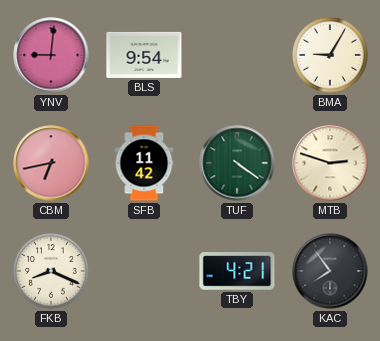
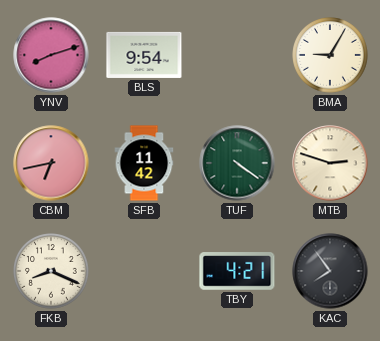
YNV: 9:01 -> 8:12 (51, 55)
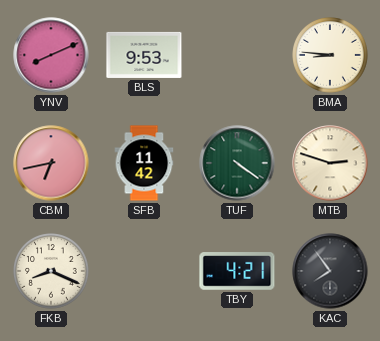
YNV: 8:12 -> 8:11 (51, 55)
BLS: 9:54 -> 9:53 (144, 55)
BMA: 9:05 -> 8:46 (330, 55)
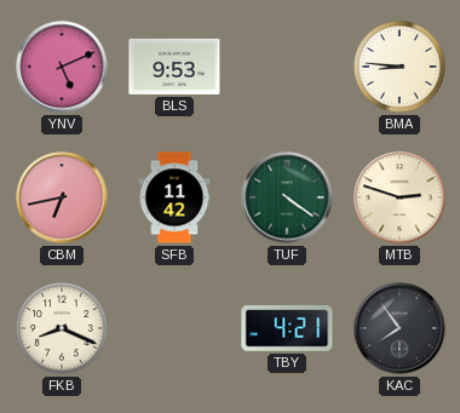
YNV: 8:11 -> 5:11 (62, 67)
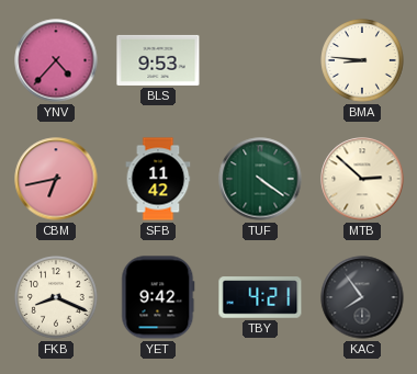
YNV: 5:11 -> 4:37 (56, 60)
MTB: 2:48 -> 2:52 (362, 179)
YET: none -> 9:42 (158, 297)
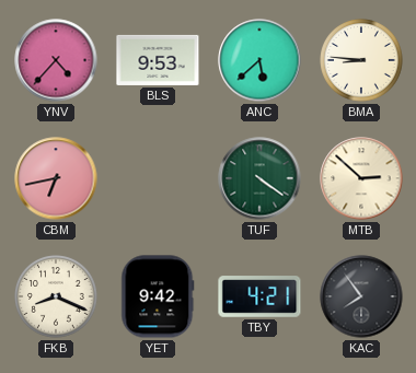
ANC: none -> 5:38 (259, 60)
SFB: 11:42 -> none (158, 179)
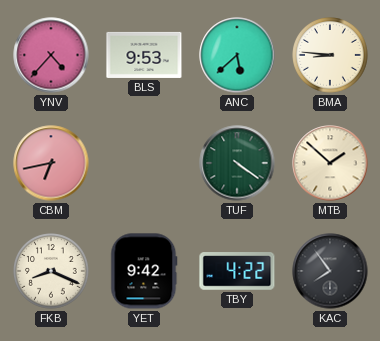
MTB: 2:52 -> 1:52 (330, 163)
TBY: 4:21 -> 4:22 (237, 271)
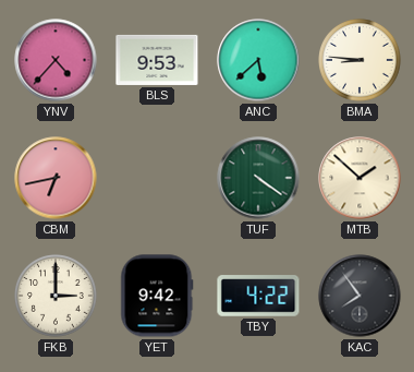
FKB: 8:19 -> 3:00 (56, 296)
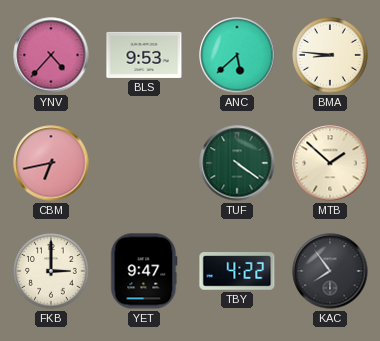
YET: 9:42 -> 9:47 (144, 271)
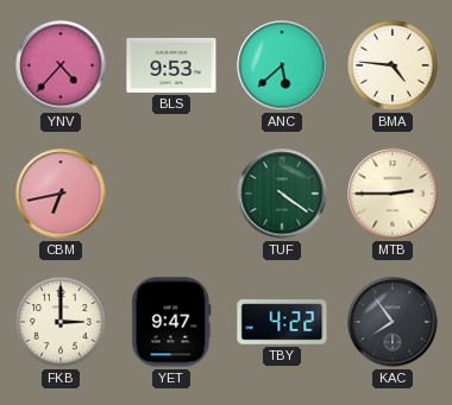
BMA: 8:46 -> 4:46 (393, 65)
MTB: 1:52 -> 2:45 (393, 194)
